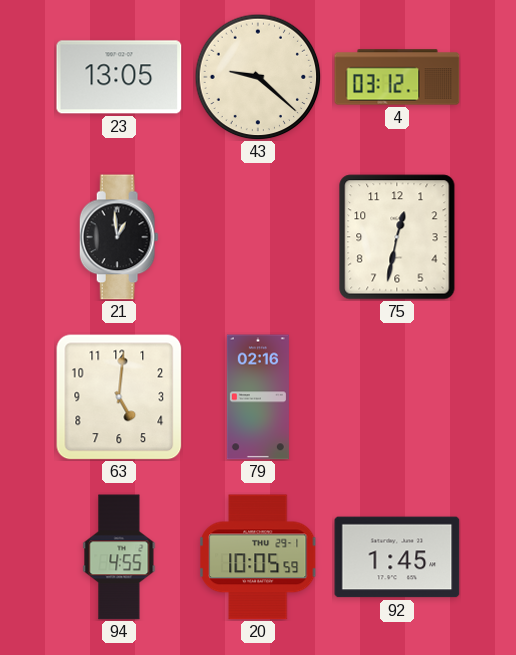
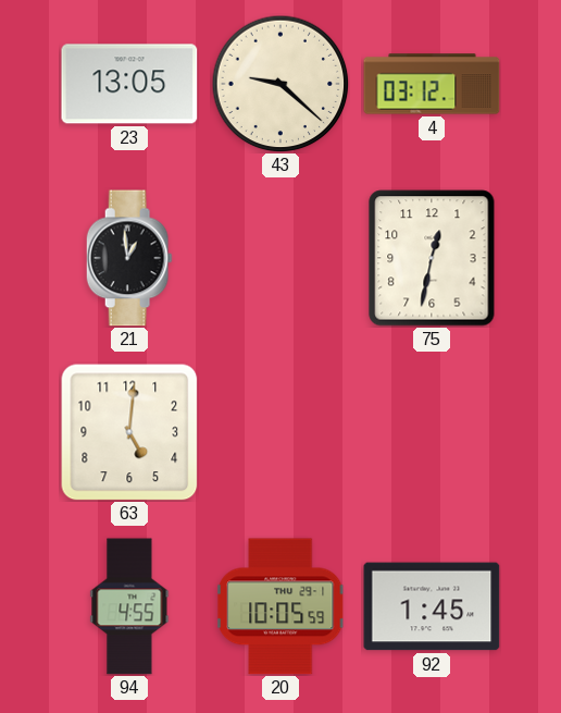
79: 02:16 -> none (258, 397)
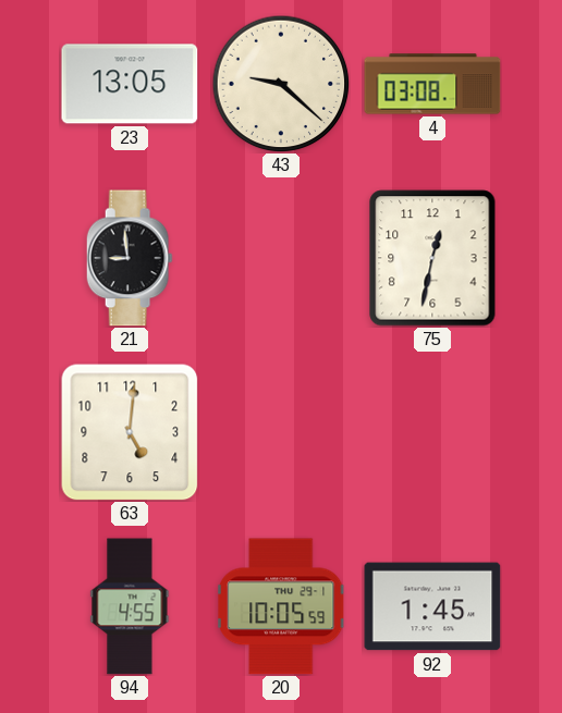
4: 03:12 -> 03:08 (432, 84)
21: 12:59 -> 8:59 (130, 258)
